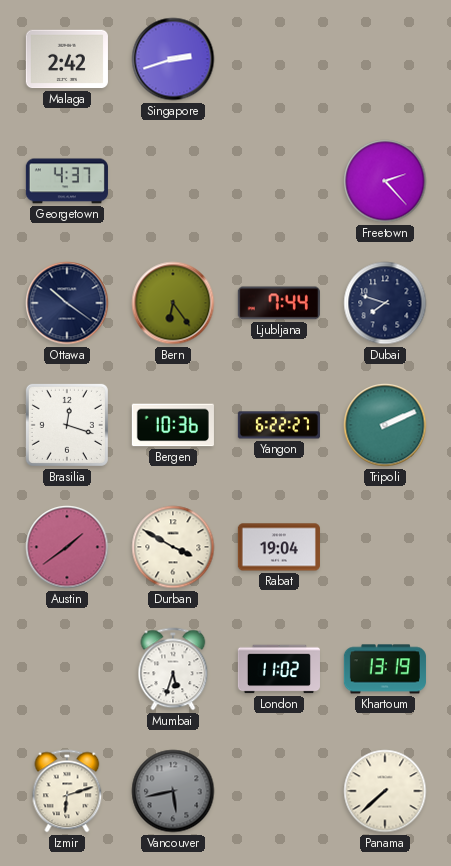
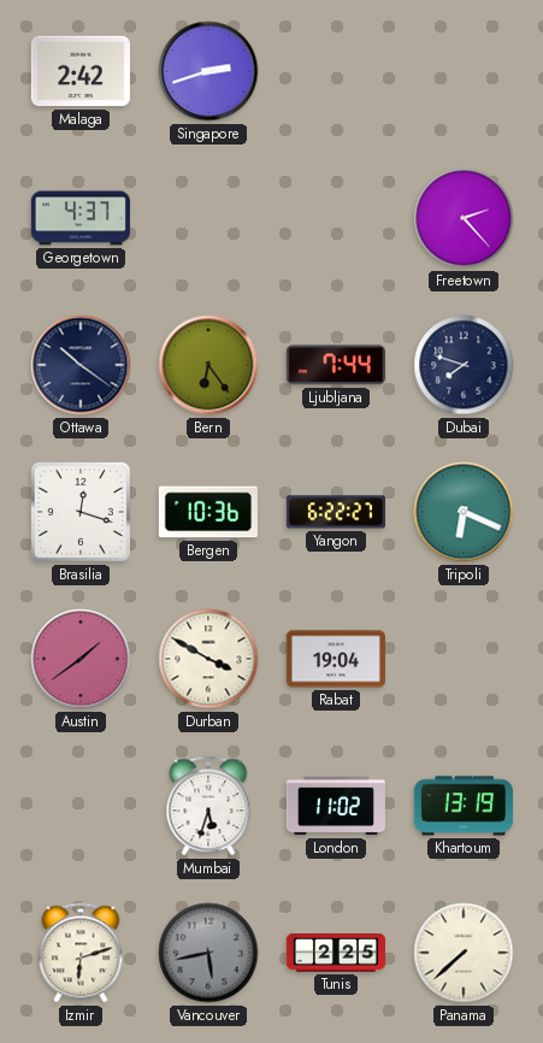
Tripoli: 2:11 -> 6:19 (464, 512)
Tunis: none -> 2:25 (335, 954)
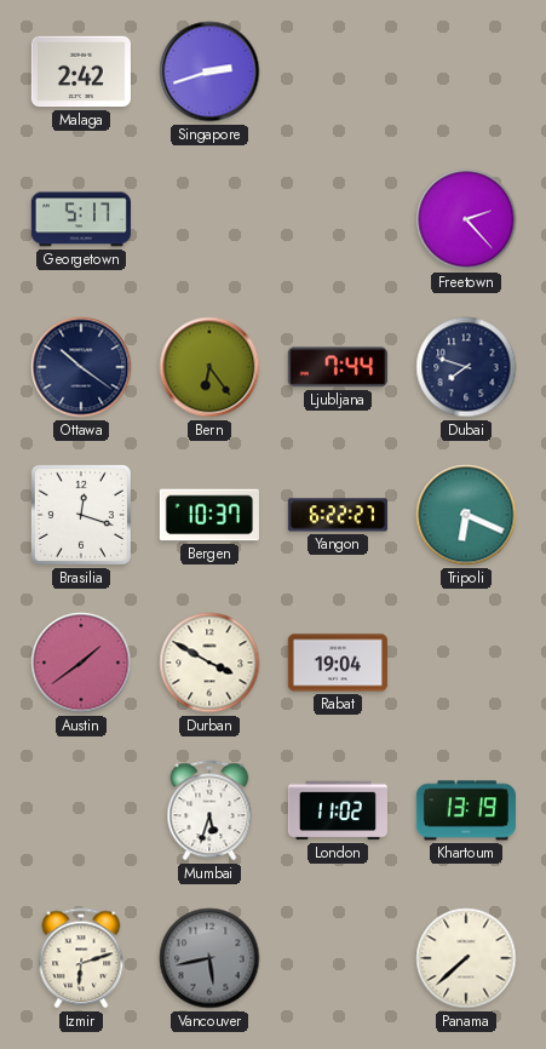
Georgetown: 4:37 -> 5:17 (81, 219)
Bergen: 10:36 -> 10:37 (209, 515)
Tunis: 2:25 -> none (335, 954)
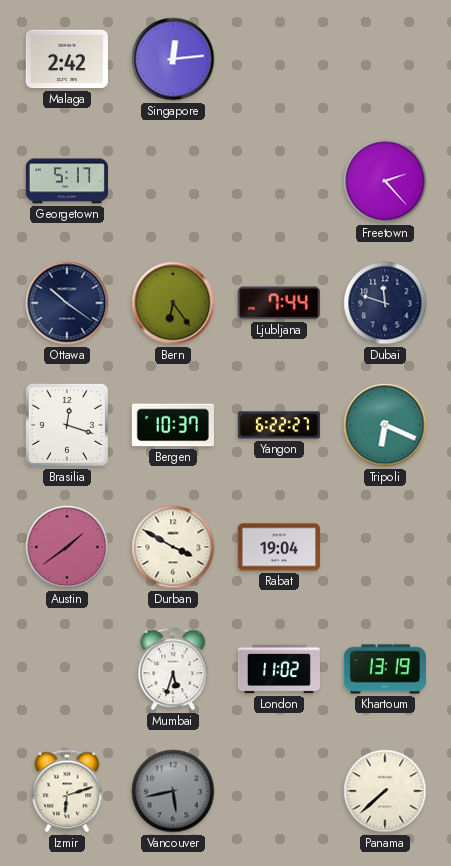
Singapore: 2:42 -> 12:14 (173, 59)
Dubai: 7:48 -> 11:48 (385, 303)
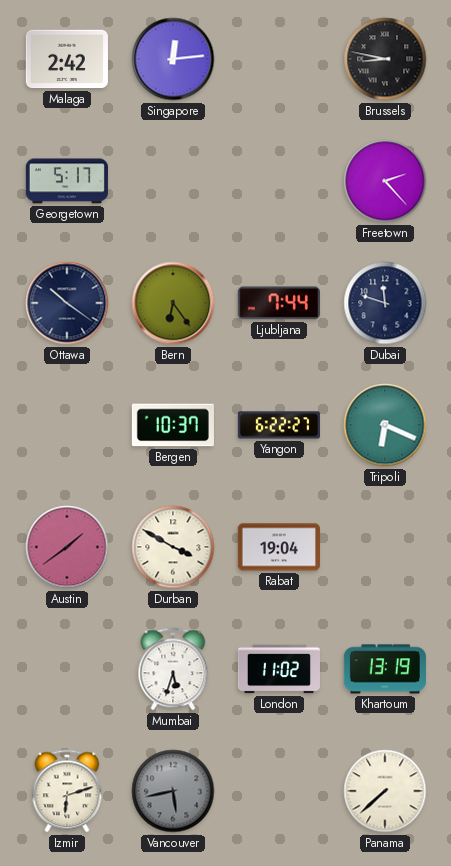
Brussels: none -> 8:47 (385, 59)
Brasilia: 12:18 -> none (67, 425)
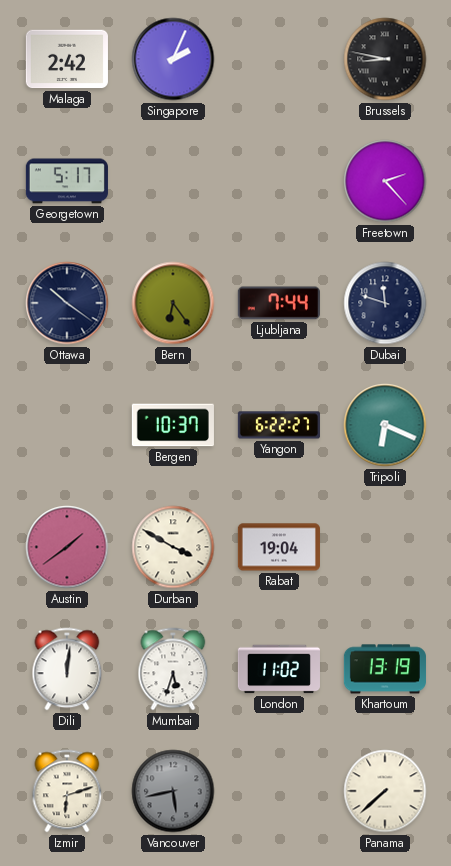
Singapore: 12:14 -> 2:04 (173, 59)
Dili: none -> 12:01 (67, 669)
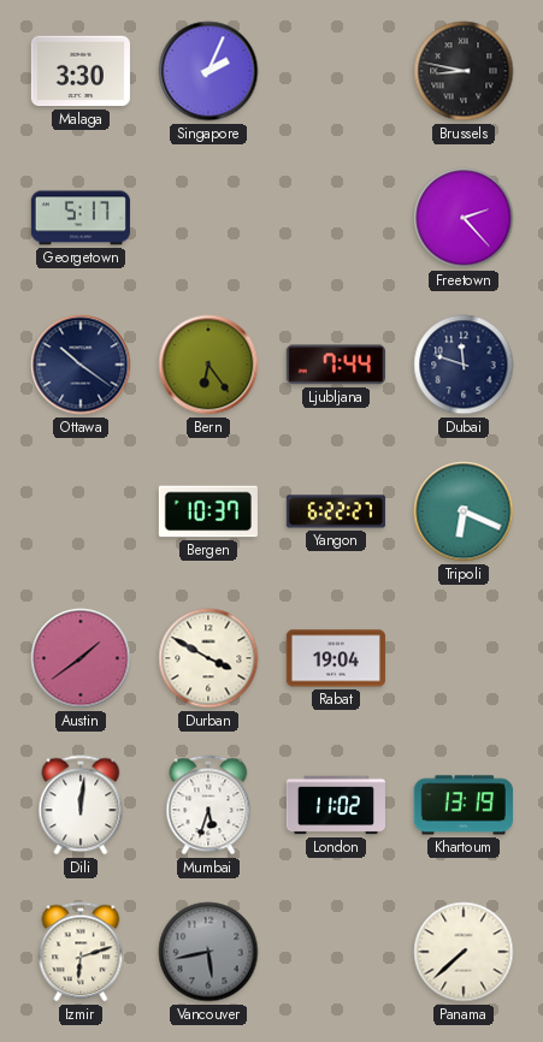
Malaga: 2:42 -> 3:30 (81, 71)
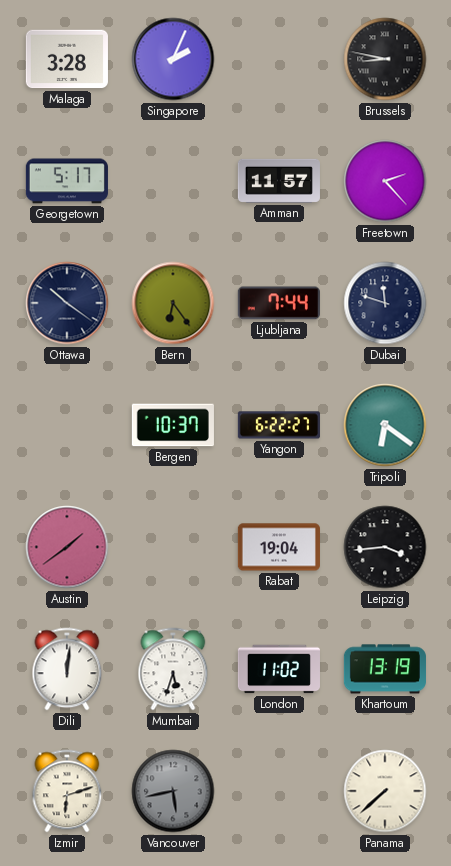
Malaga: 3:30 -> 3:28 (67, 59)
Amman: none -> 11:57 (279, 181)
Tripoli: 6:19 -> 6:21 (385, 425)
Durban: 3:50 -> none (208, 658)
Leipzig: none -> 3:44 (385, 547)
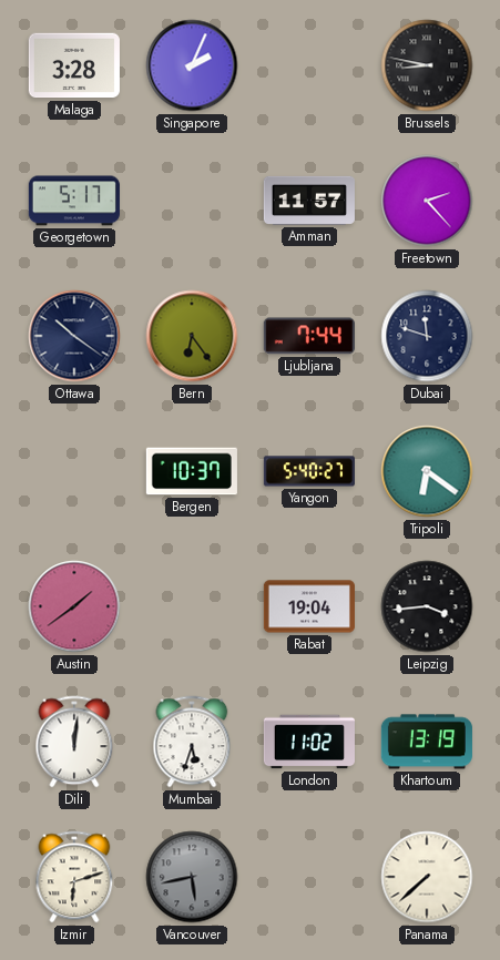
Yangon: 6:22 -> 5:40 (309, 471)
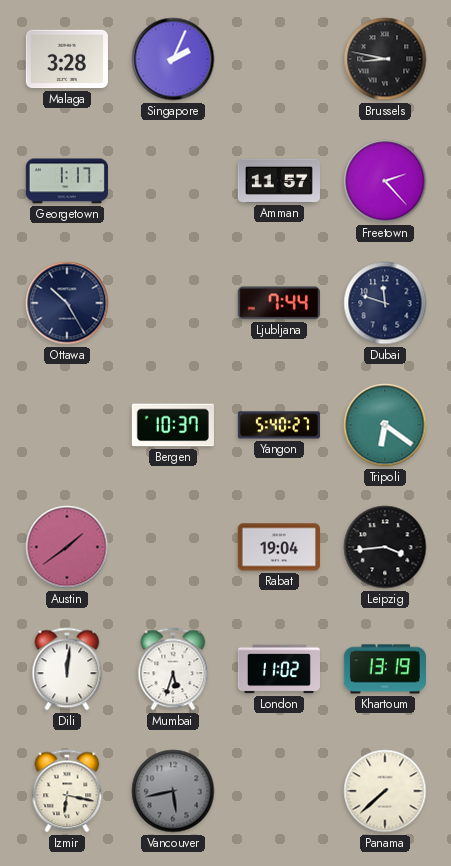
Georgetown: 5:17 -> 1:17 (67, 181)
Ottawa: 10:21 -> 10:25 (67, 303)
Bern: 6:24 -> none (192, 336)
Izmir: 6:12 -> 6:17 (67, 791)
